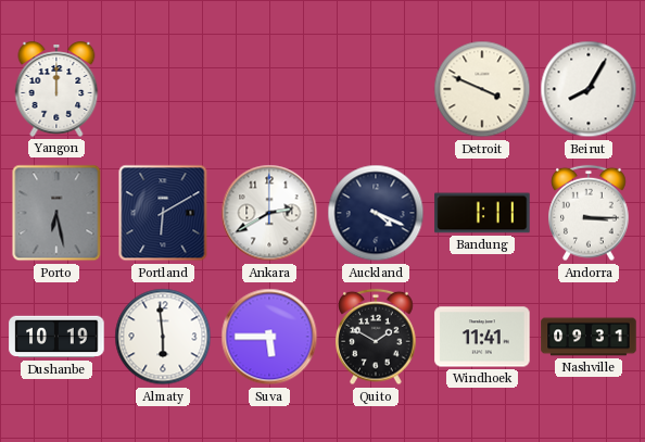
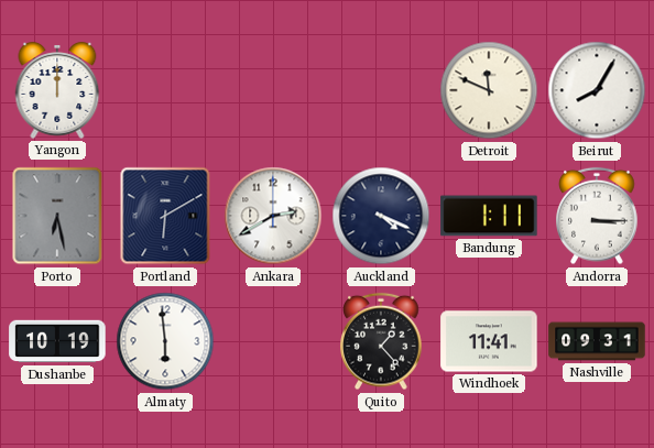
Detroit: 3:49 -> 11:49 (489, 90)
Suva: 5:45 -> none (269, 337)
Quito: 1:50 -> 1:23 (381, 341)
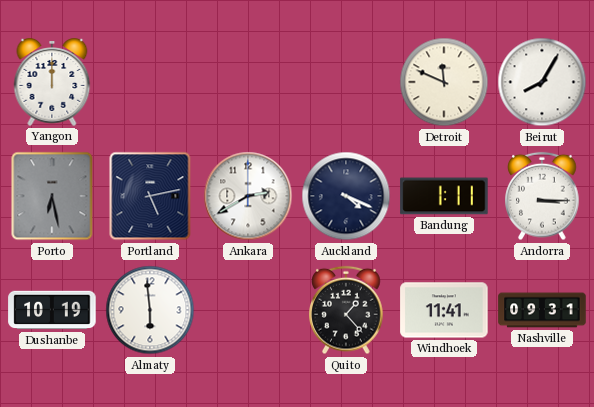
Portland: 6:10 -> 5:13 (150, 196)
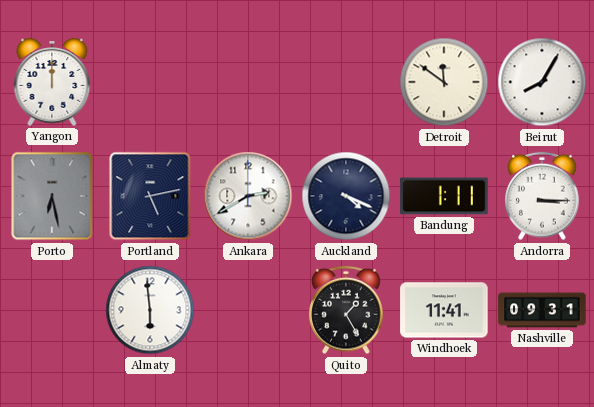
Detroit: 11:49 -> 11:51 (444, 82)
Dushanbe: 10:19 -> none (52, 310)
Quito: 1:23 -> 1:25 (346, 310)
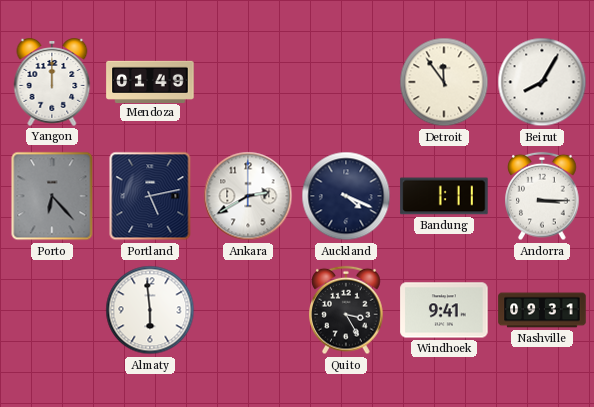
Mendoza: none -> 01:49 (150, 81)
Detroit: 11:51 -> 11:54 (444, 82)
Porto: 6:28 -> 6:23 (52, 196)
Quito: 1:25 -> 3:25 (346, 310)
Windhoek: 11:41 -> 9:41 (444, 310)
